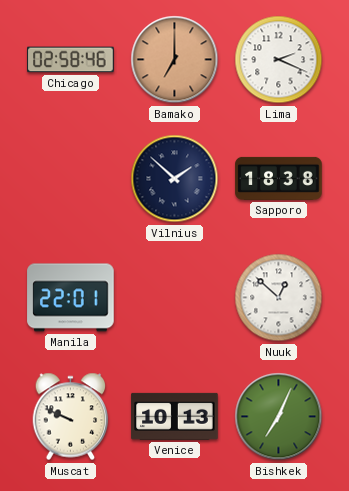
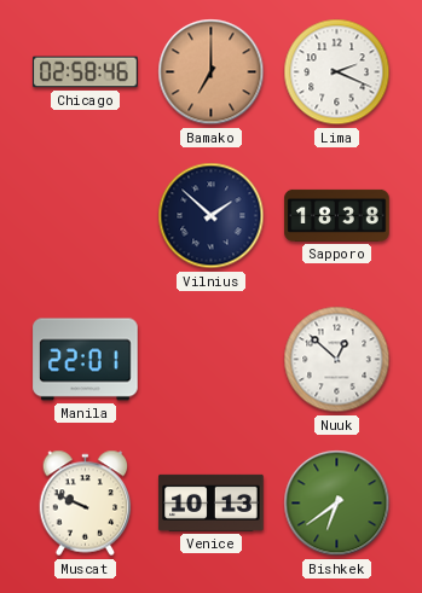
Bishkek: 7:04 -> 6:39 (337, 504)
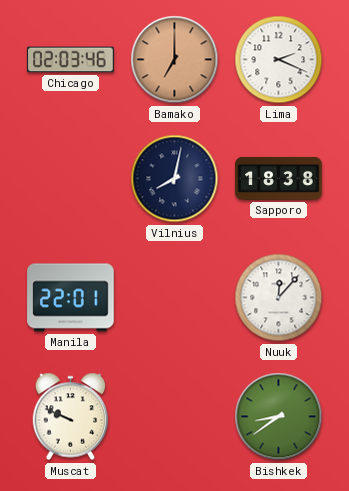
Chicago: 02:58 -> 02:03 (71, 60)
Vilnius: 1:52 -> 8:02 (175, 179)
Nuuk: 12:52 -> 12:07 (279, 298)
Venice: 10:13 -> none (212, 502)
Bishkek: 6:39 -> 8:39 (279, 417)
